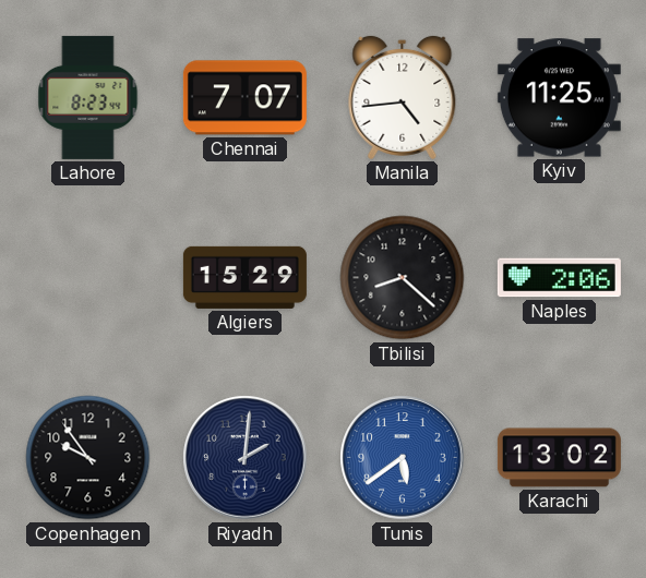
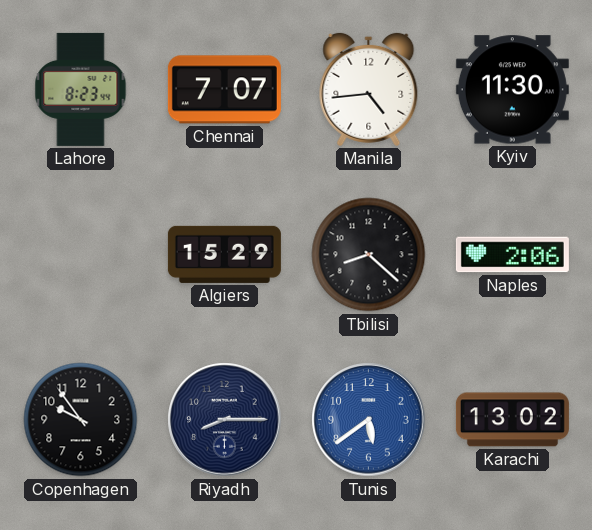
Kyiv: 11:25 -> 11:30 (512, 90)
Riyadh: 2:01 -> 8:15 (225, 420)
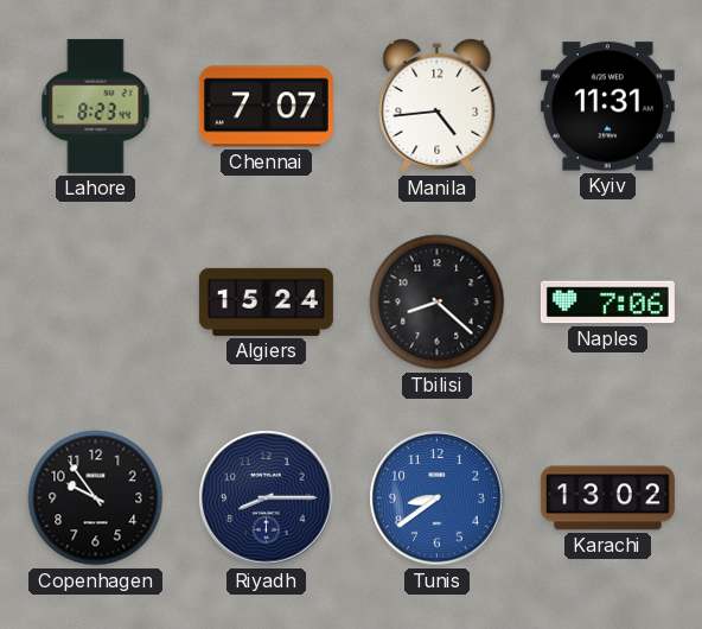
Kyiv: 11:30 -> 11:31 (607, 107)
Algiers: 15:29 -> 15:24 (266, 301)
Naples: 2:06 -> 7:06 (607, 303)
Tunis: 5:39 -> 8:39 (438, 498)
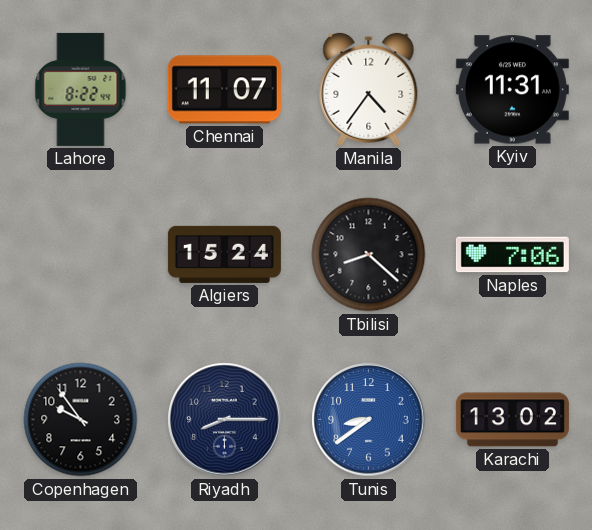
Lahore: 8:23 -> 8:22 (81, 89)
Chennai: 7:07 -> 11:07 (224, 90)
Manila: 4:44 -> 4:36 (369, 89)
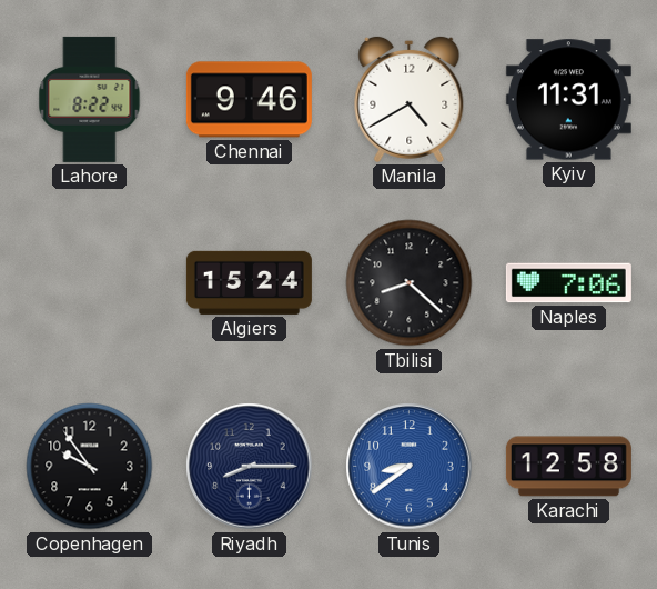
Chennai: 11:07 -> 9:46 (249, 100)
Manila: 4:36 -> 4:40 (410, 99)
Karachi: 13:02 -> 12:58 (568, 467)
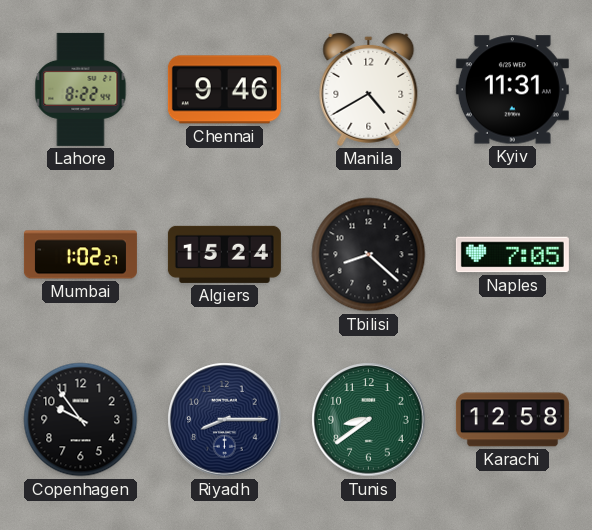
Mumbai: none -> 1:02 (80, 255)
Naples: 7:06 -> 7:05 (512, 255)
Tunis dial: blue -> green (369, 420)
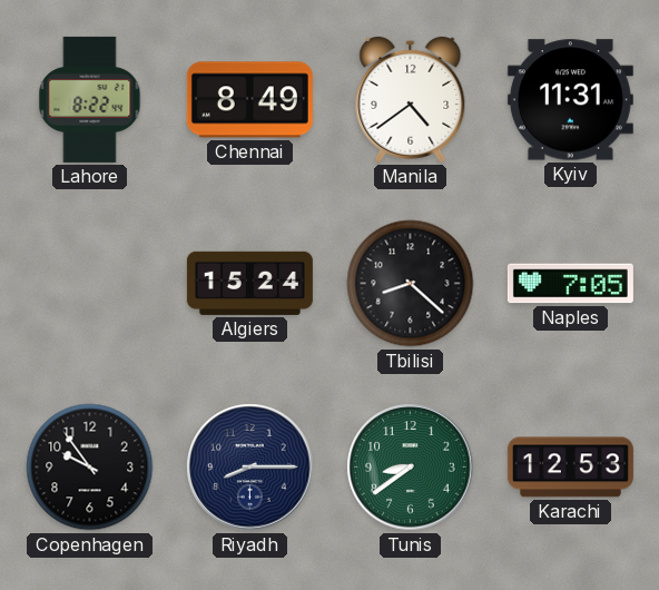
Chennai: 9:46 -> 8:49 (249, 100)
Manila: 4:40 -> 4:39 (411, 99)
Mumbai: 1:02 -> none (80, 255)
Karachi: 12:58 -> 12:53 (570, 468)
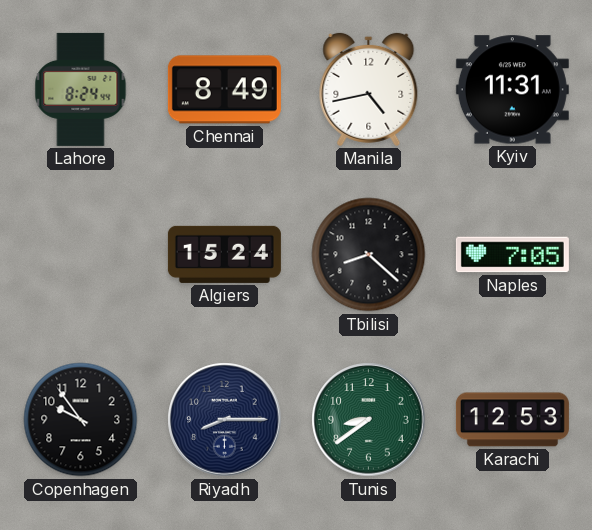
Lahore: 8:22 -> 8:24 (81, 89)
Manila: 4:39 -> 4:43 (369, 89)
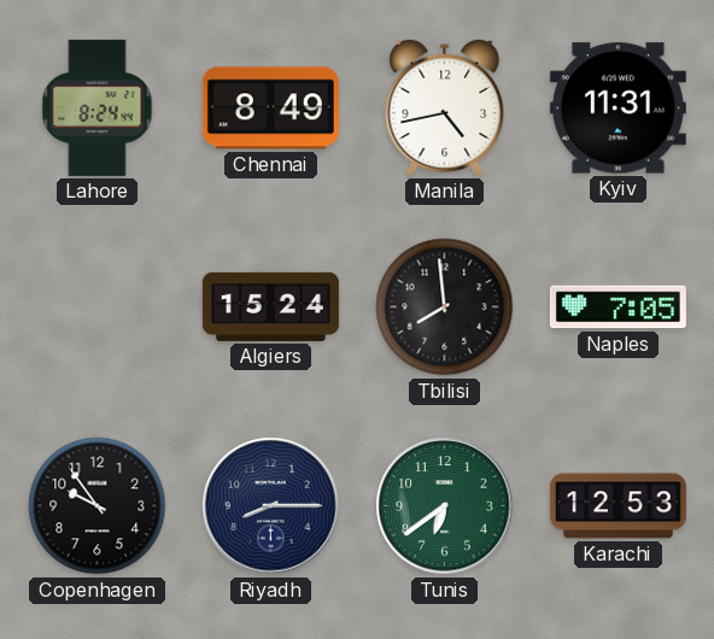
Tbilisi: 8:22 -> 7:59 (445, 307)
Tunis: 8:39 -> 6:39 (445, 506)
